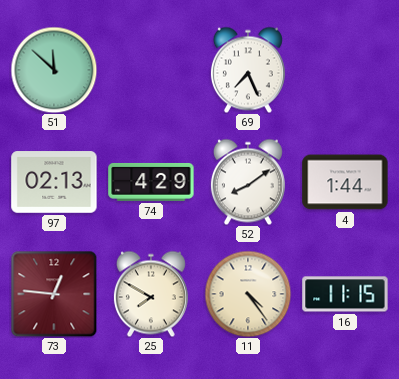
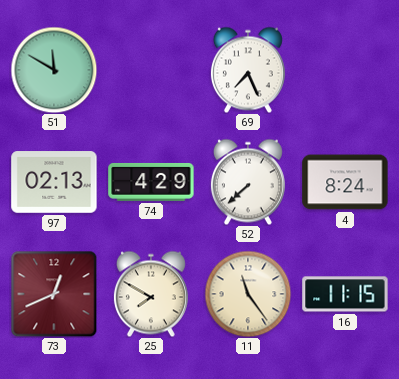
51: 11:52 -> 11:50 (54, 70)
52: 8:09 -> 7:38 (248, 182)
4: 1:44 -> 8:24 (345, 182)
73: 12:46 -> 12:41 (54, 294)
11: 4:24 -> 11:24 (248, 294)
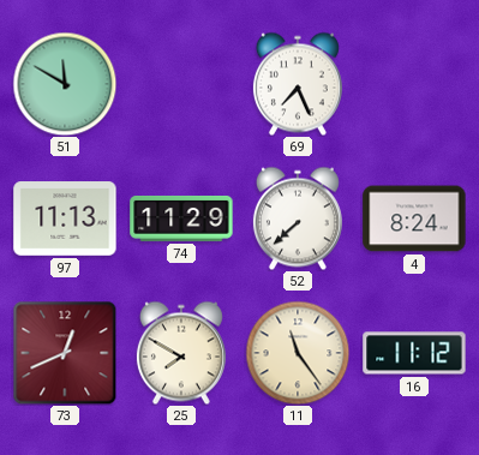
97: 02:13 -> 11:13 (65, 218)
74: 4:29 -> 11:29 (181, 218)
16: 11:15 -> 11:12 (414, 353)
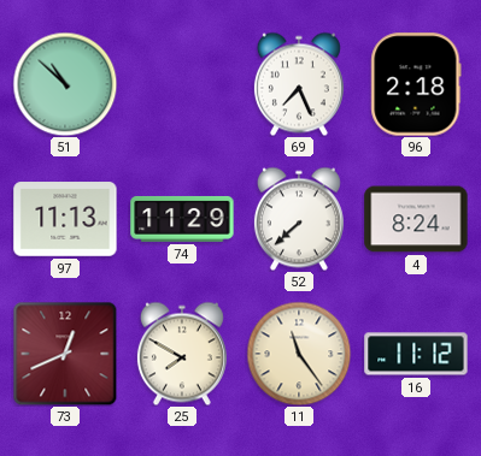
51: 11:50 -> 10:52 (65, 84)
96: none -> 2:18 (416, 84)
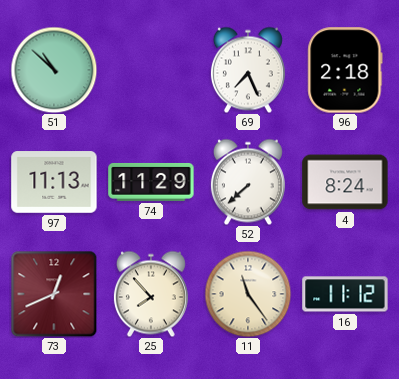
25: 7:50 -> 7:53 (151, 294)
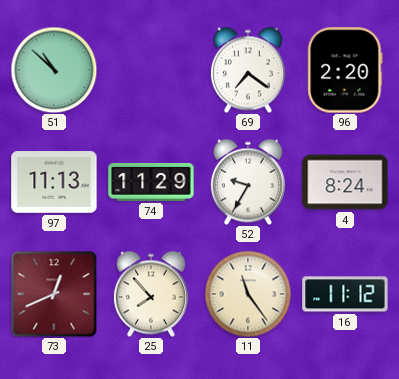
69: 7:26 -> 7:21 (248, 70)
96: 2:18 -> 2:20 (345, 70)
52: 7:38 -> 9:35 (248, 182)
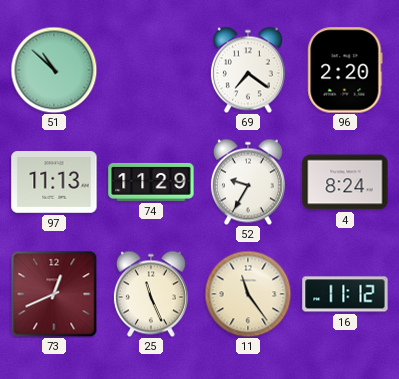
25: 7:53 -> 11:26 (151, 294)
